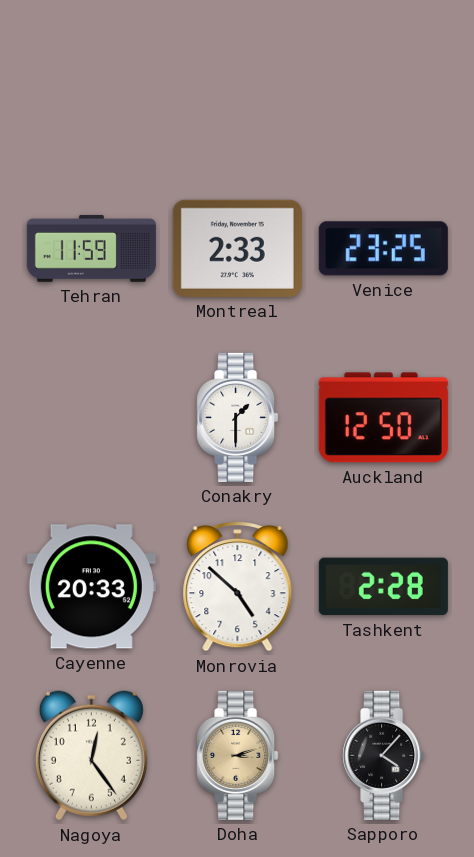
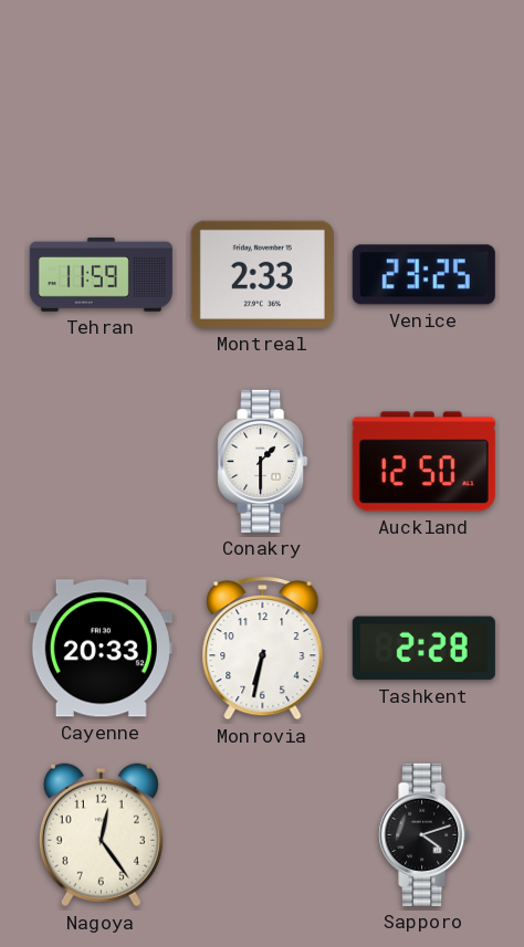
Monrovia: 4:52 -> 6:32 (263, 649)
Doha: 3:12 -> none (238, 755)
Sapporo: 4:07 -> 4:12 (425, 834)
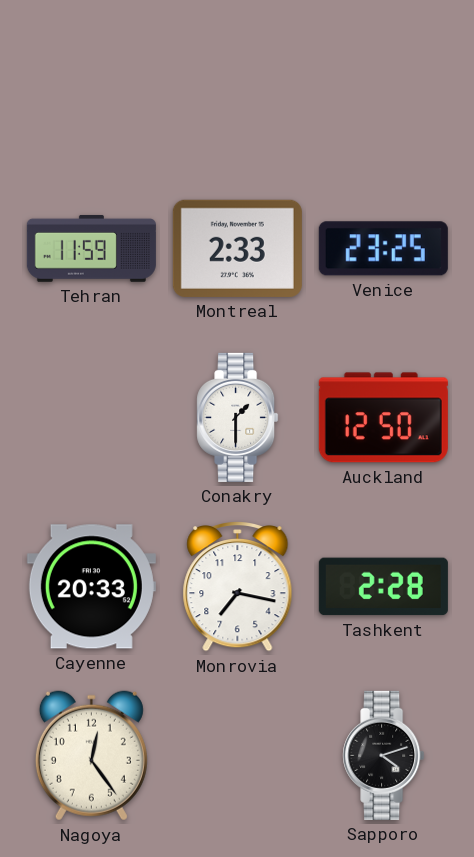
Monrovia: 6:32 -> 7:17 (238, 587)
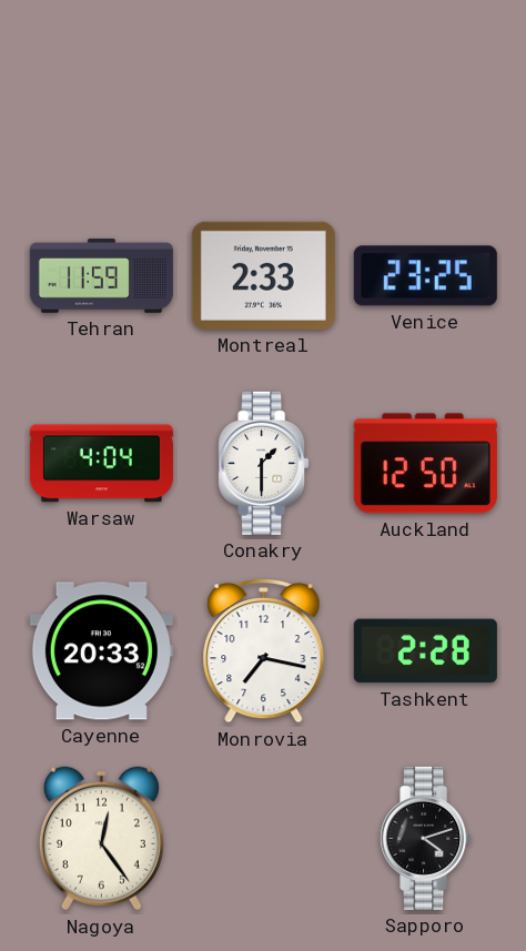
Warsaw: none -> 4:04 (101, 464)
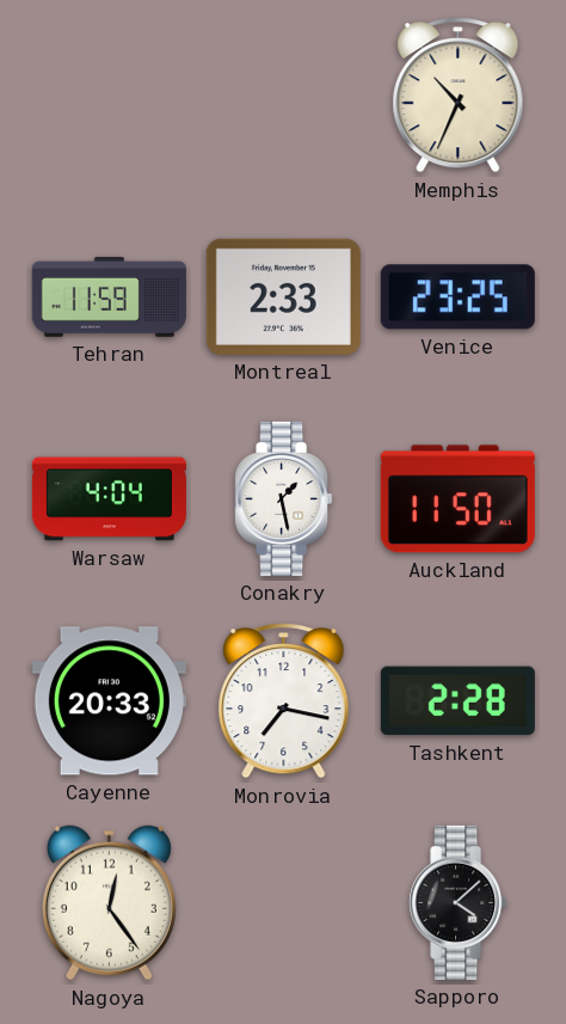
Memphis: none -> 10:34 (459, 96)
Conakry: 1:30 -> 1:28 (284, 498)
Auckland: 12:50 -> 11:50 (457, 499)
Sapporo: 4:12 -> 4:08 (459, 902)
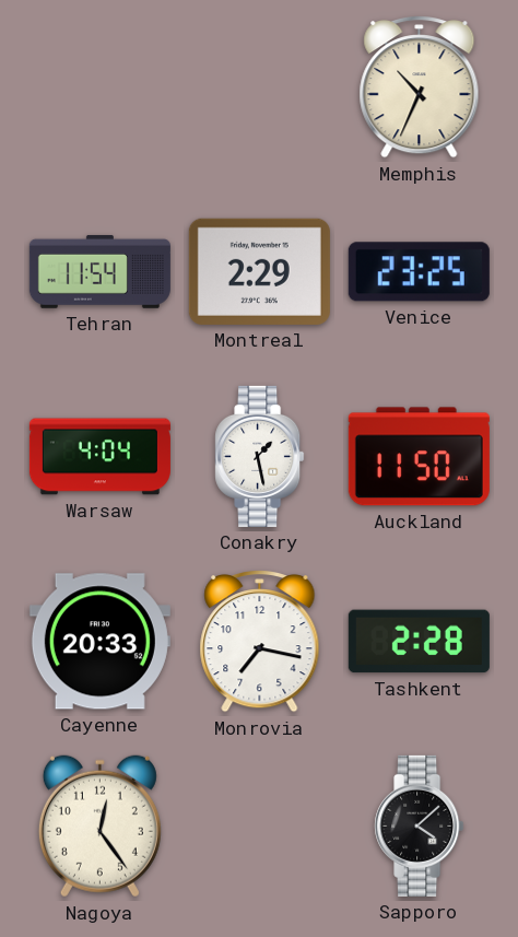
Tehran: 11:59 -> 11:54 (99, 271)
Montreal: 2:33 -> 2:29 (259, 271)
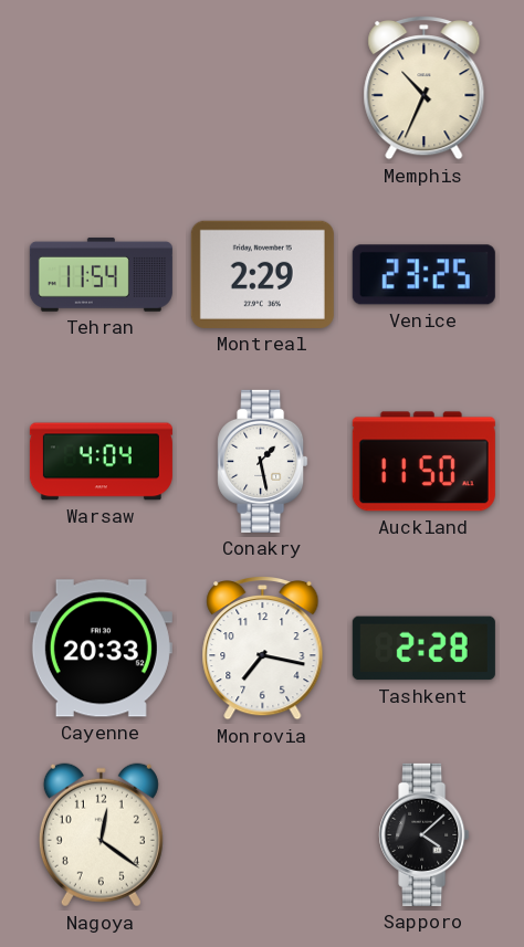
Nagoya: 12:24 -> 12:21 (101, 835)
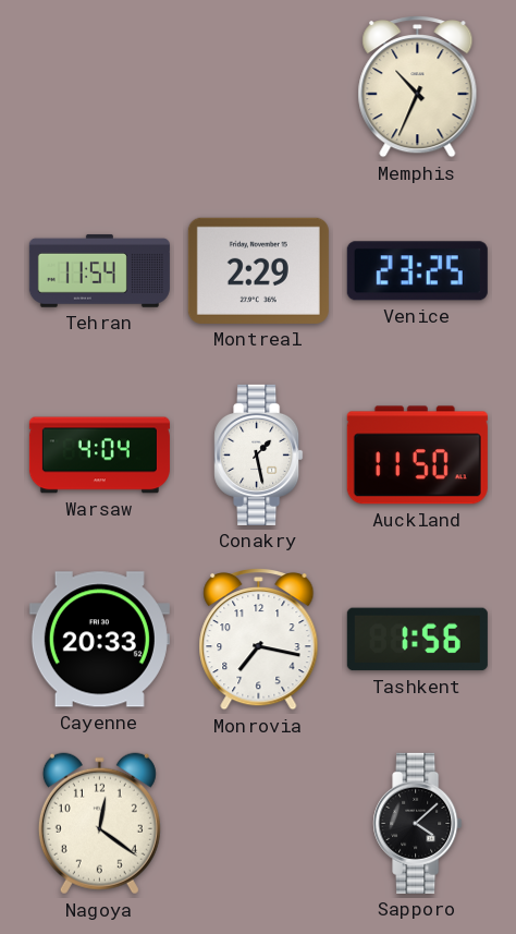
Tashkent: 2:28 -> 1:56 (417, 640)
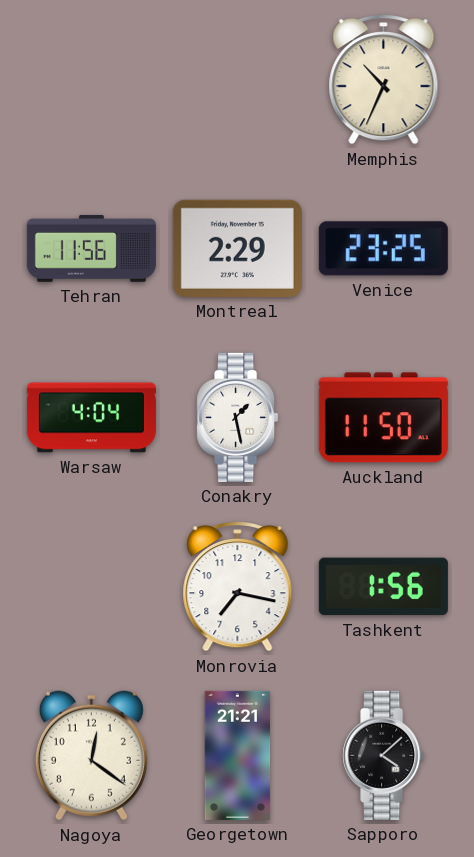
Tehran: 11:54 -> 11:56 (91, 248)
Cayenne: 20:33 -> none (99, 640)
Georgetown: none -> 21:21 (238, 755)
